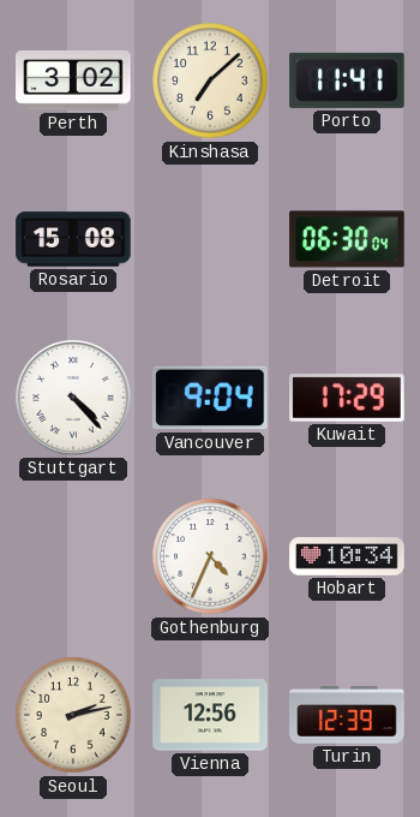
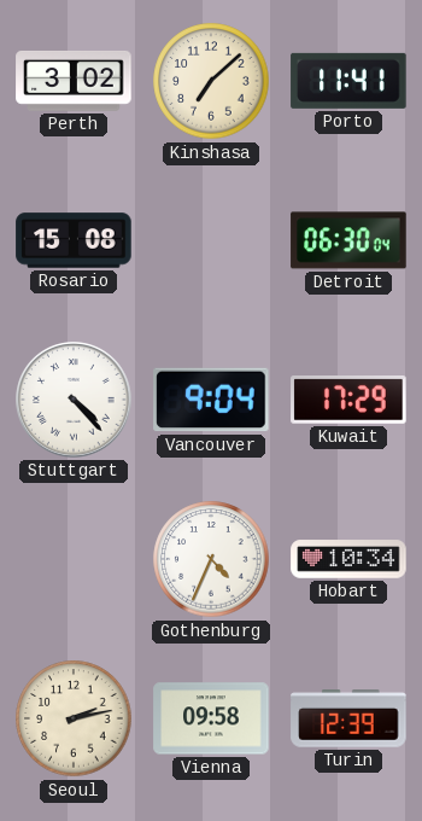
Vienna: 12:56 -> 09:58 (211, 718)
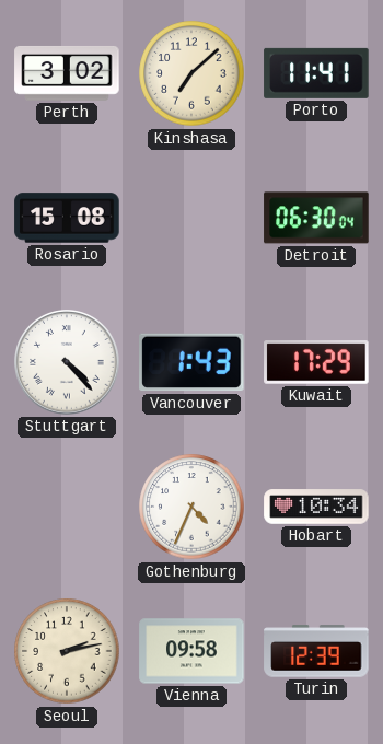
Vancouver: 9:04 -> 1:43 (191, 362)
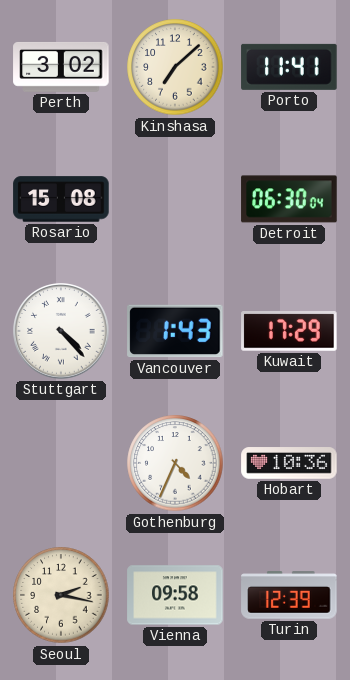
Hobart: 10:34 -> 10:36 (289, 463)
Seoul: 2:13 -> 2:17 (61, 595)
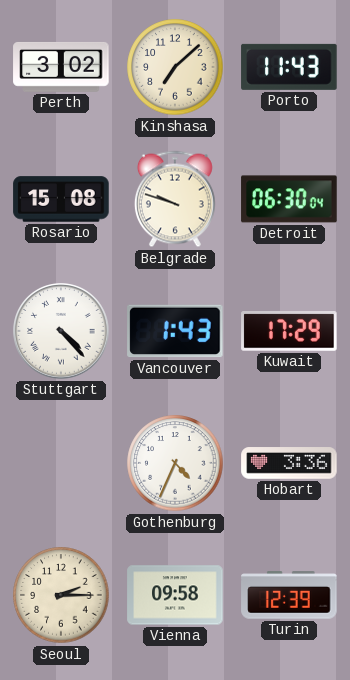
Porto: 11:41 -> 11:43 (289, 67)
Belgrade: none -> 9:48 (175, 199)
Hobart: 10:36 -> 3:36 (289, 463)
Seoul: 2:17 -> 2:15 (61, 595)
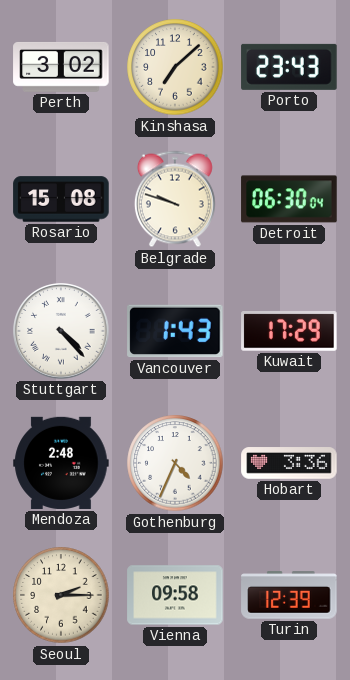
Porto: 11:43 -> 23:43 (289, 67)
Mendoza: none -> 2:48 (61, 463)
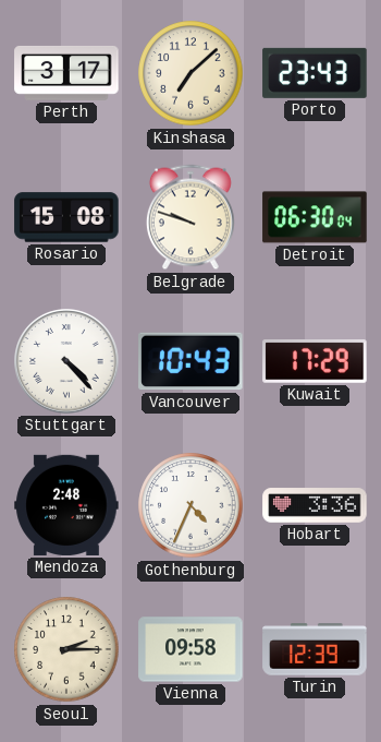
Perth: 3:02 -> 3:17 (66, 73)
Vancouver: 1:43 -> 10:43 (190, 361)
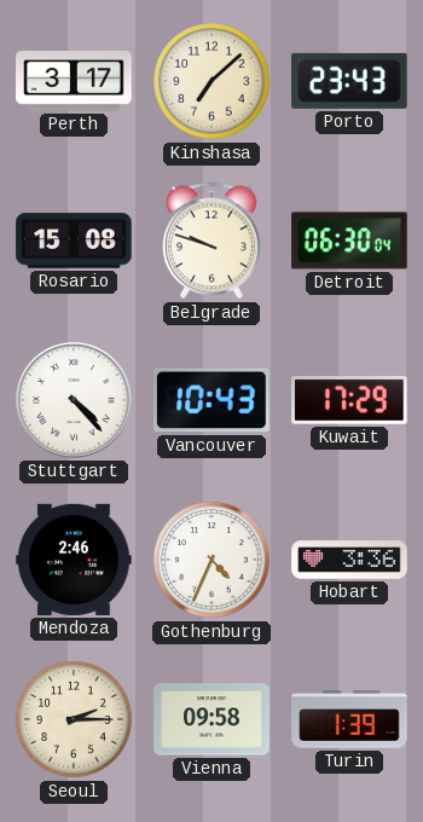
Mendoza: 2:48 -> 2:46 (74, 560)
Turin: 12:39 -> 1:39 (349, 719)
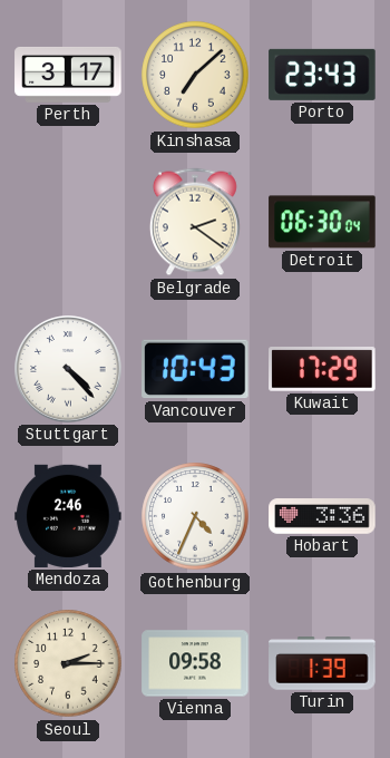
Rosario: 15:08 -> none (74, 241)
Belgrade: 9:48 -> 2:21 (195, 222)
